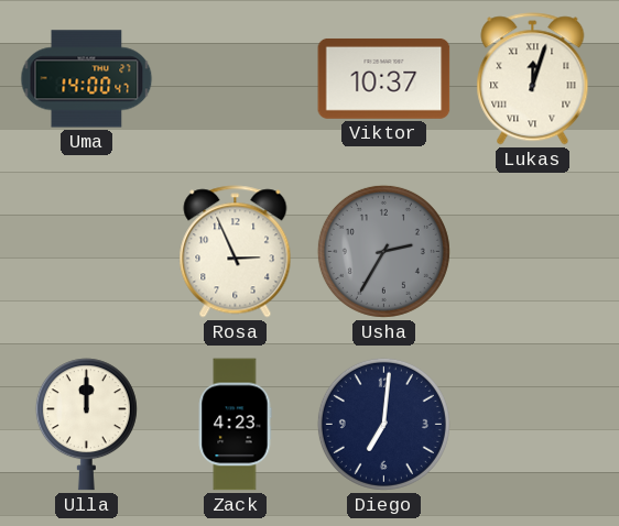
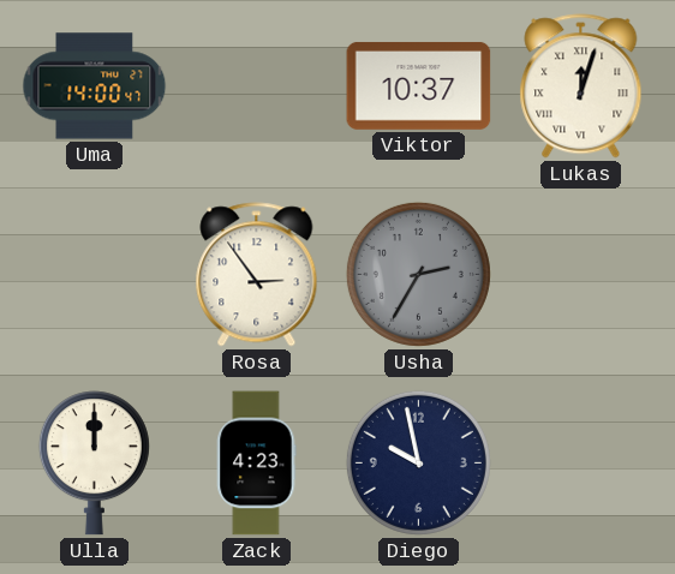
Rosa: 2:56 -> 2:54 (257, 275)
Diego: 7:01 -> 9:58 (418, 462)
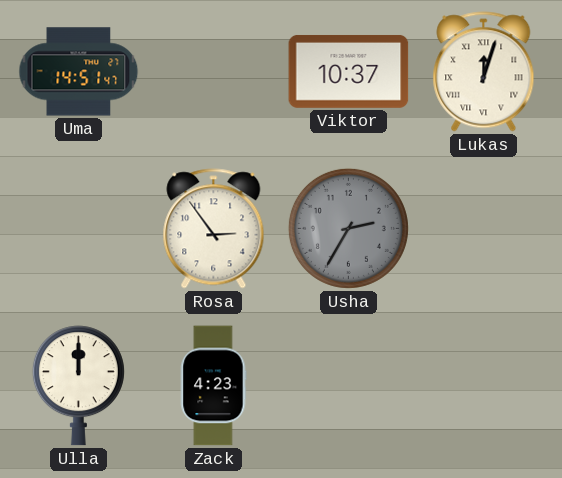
Uma: 14:00 -> 14:51 (79, 72)
Diego: 9:58 -> none (418, 462)
